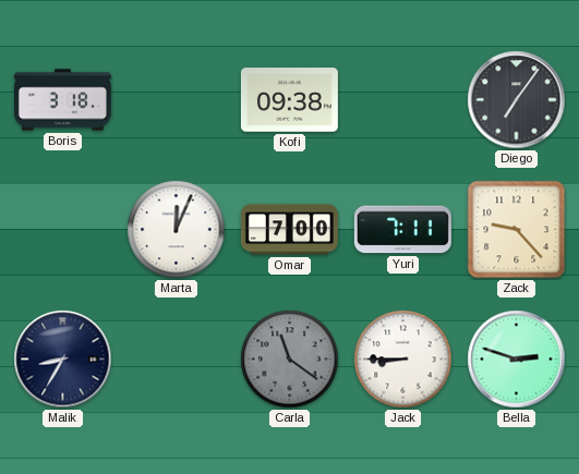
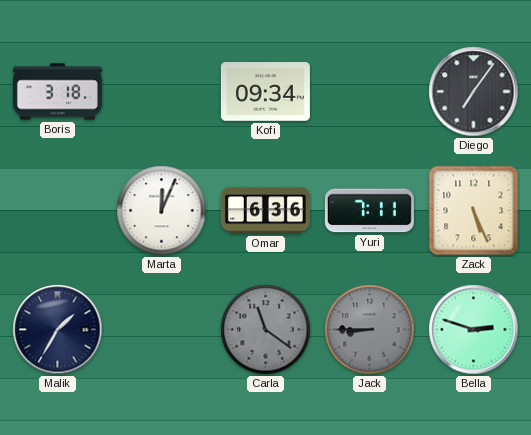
Kofi: 09:38 -> 09:34 (265, 92)
Omar: 7:00 -> 6:36 (265, 211)
Zack: 9:23 -> 5:26 (474, 211)
Malik: 8:35 -> 1:35 (58, 330)
Jack dial: white -> grey (370, 330)
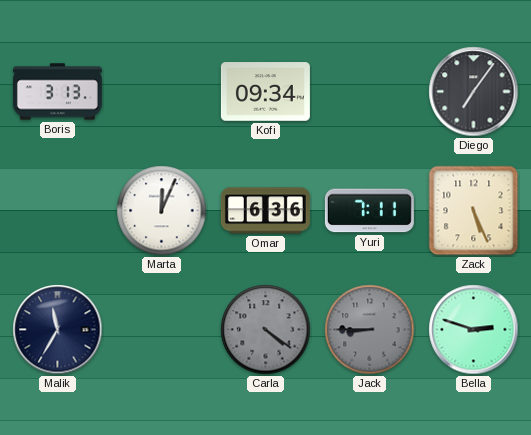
Boris: 3:18 -> 3:13 (57, 92)
Malik: 1:35 -> 11:35 (58, 330)
Carla: 11:21 -> 4:21 (266, 330)
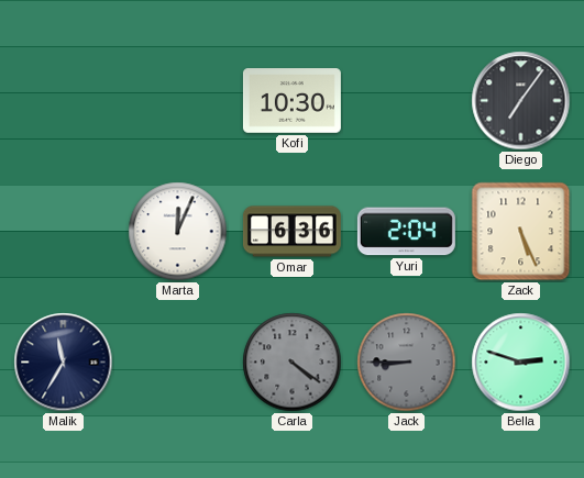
Boris: 3:13 -> none (57, 92)
Kofi: 09:34 -> 10:30 (291, 101)
Yuri: 7:11 -> 2:04 (406, 232)
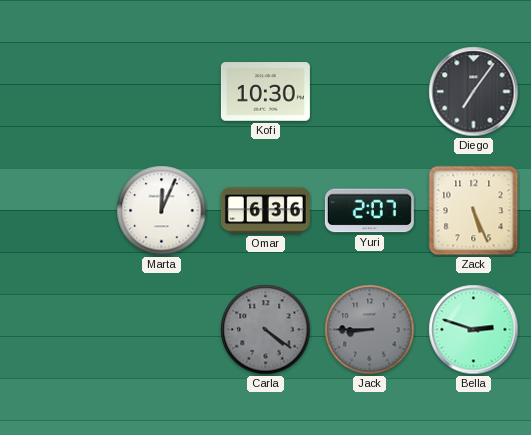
Yuri: 2:04 -> 2:07 (369, 211)
Malik: 11:35 -> none (64, 363)
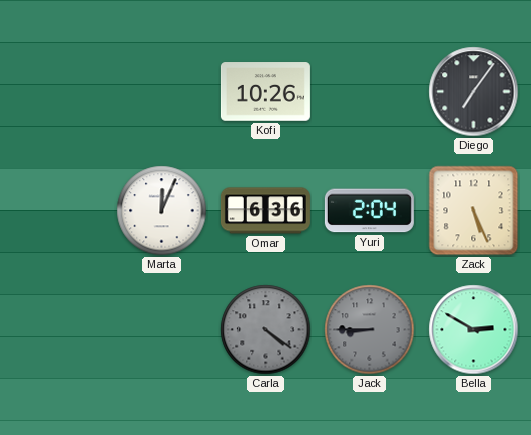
Kofi: 10:30 -> 10:26 (265, 92)
Yuri: 2:07 -> 2:04 (369, 211)
Bella: 2:48 -> 2:50 (474, 330)
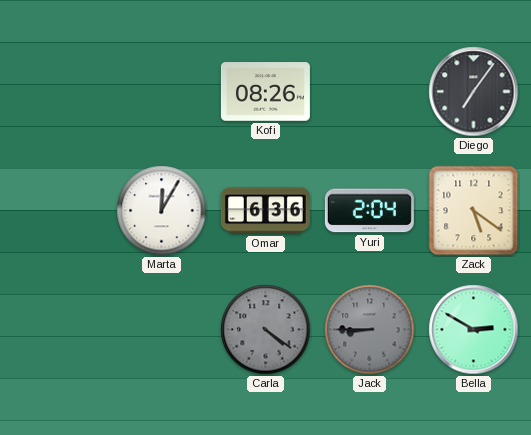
Kofi: 10:26 -> 08:26 (265, 92)
Marta: 12:04 -> 12:05 (162, 211)
Zack: 5:26 -> 5:21 (474, 211)
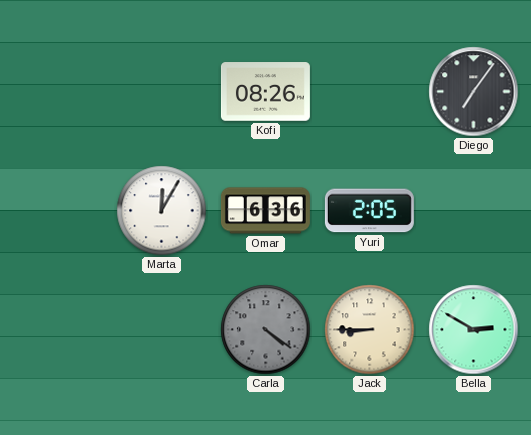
Yuri: 2:04 -> 2:05 (369, 211)
Zack: 5:21 -> none (474, 211)
Jack dial: grey -> cream (370, 330)
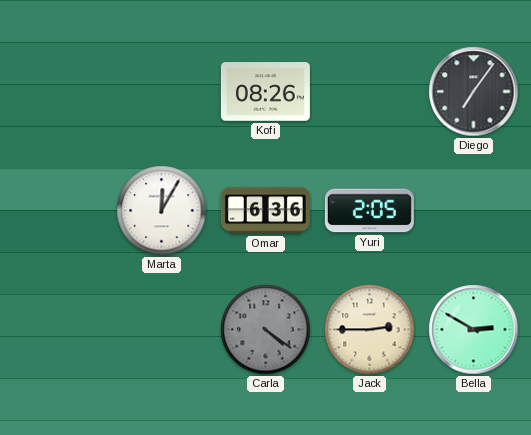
Jack: 8:45 -> 2:45 (370, 330)
